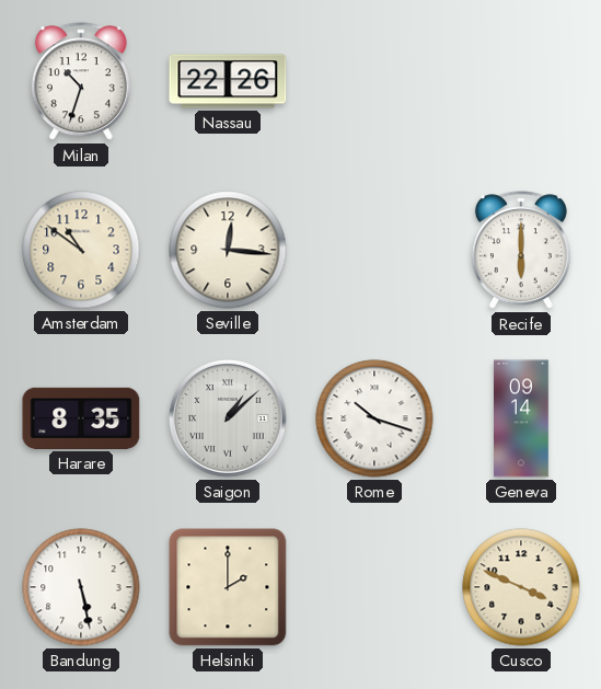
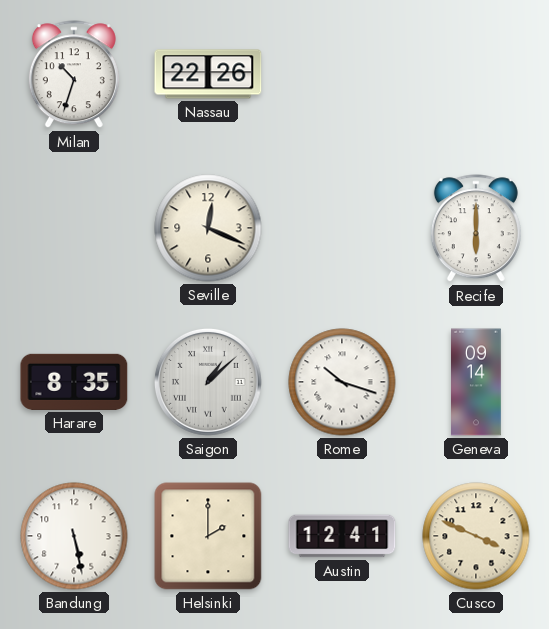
Amsterdam: 10:51 -> none (81, 250)
Seville: 12:16 -> 12:19 (208, 228)
Austin: none -> 12:41 (342, 536)
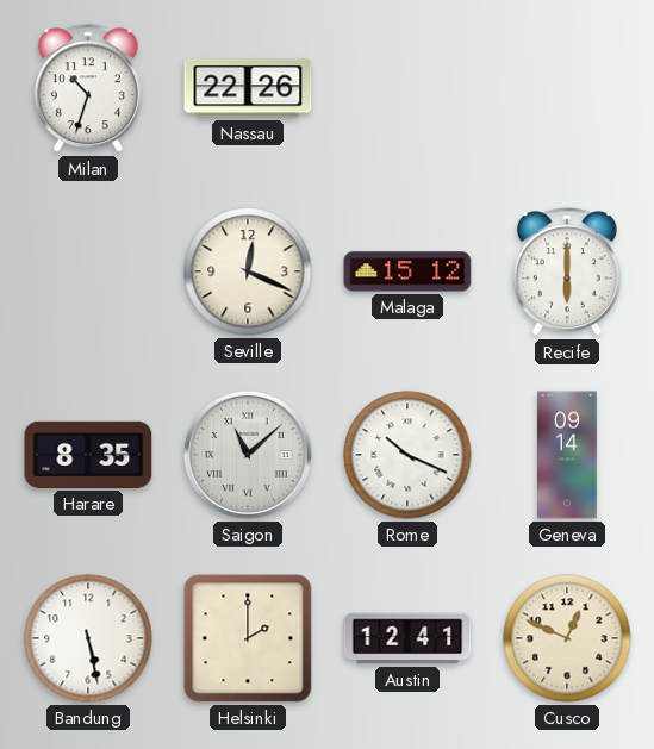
Malaga: none -> 15:12 (407, 271)
Saigon: 1:08 -> 11:08 (248, 455)
Rome: 10:18 -> 10:19 (407, 455)
Cusco: 3:49 -> 12:49 (567, 638)
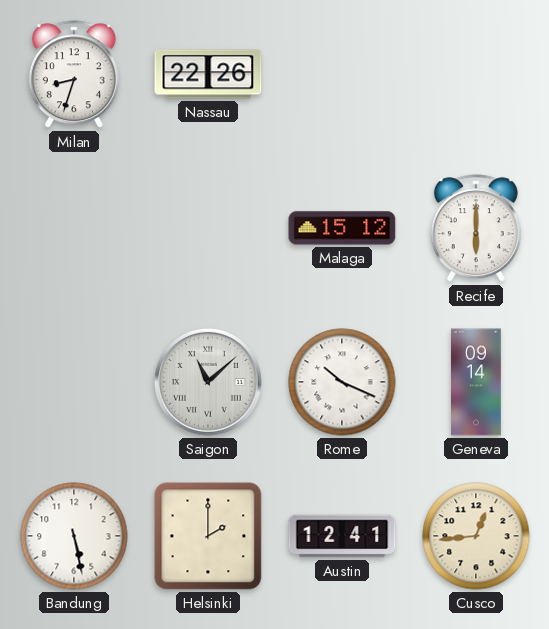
Milan: 10:33 -> 8:33 (74, 75)
Seville: 12:19 -> none (248, 271)
Harare: 8:35 -> none (88, 455)
Cusco: 12:49 -> 12:44 (476, 536)
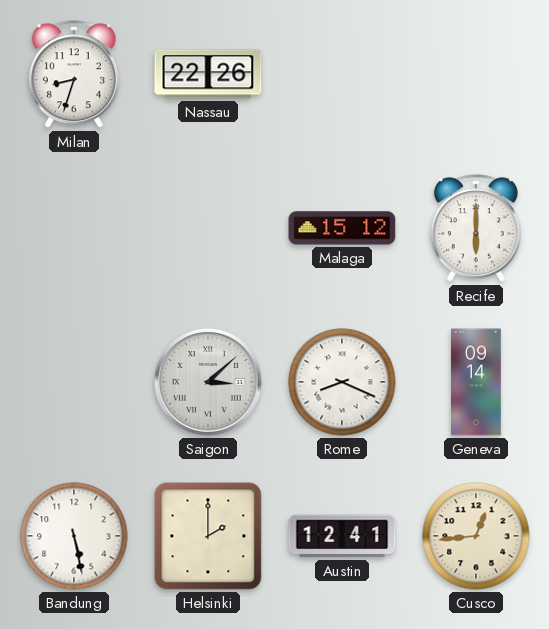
Saigon: 11:08 -> 3:08 (208, 382)
Rome: 10:19 -> 8:19 (342, 382)
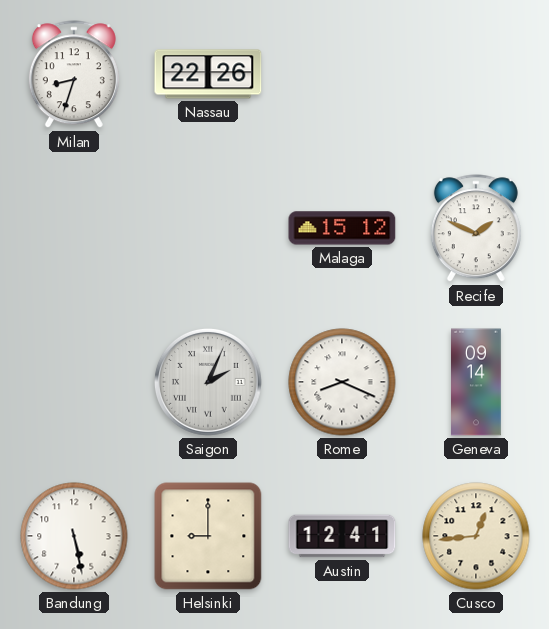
Recife: 6:00 -> 1:49 (476, 229)
Saigon: 3:08 -> 2:04 (208, 382)
Helsinki: 2:00 -> 9:00 (208, 536)
